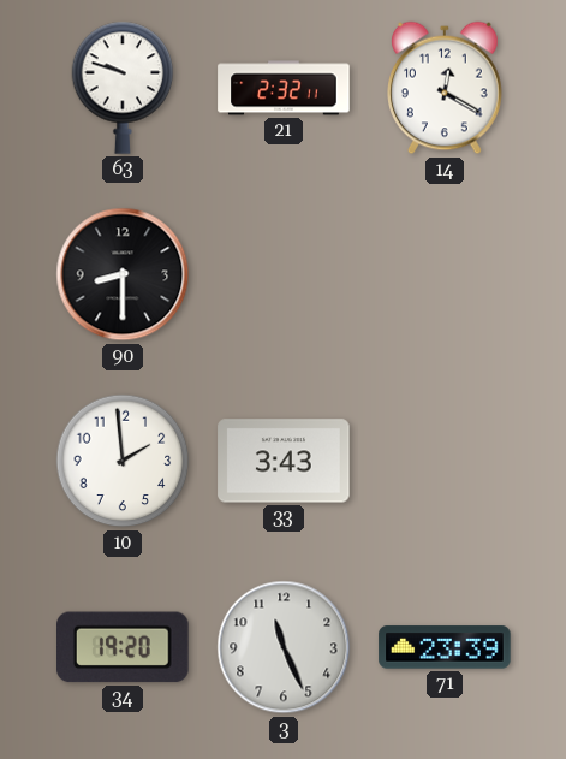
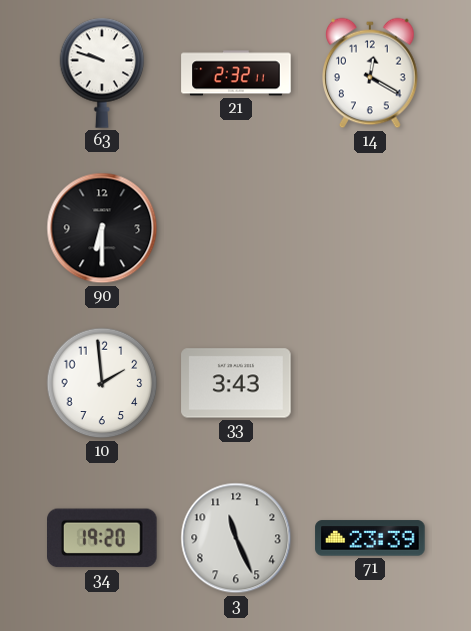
90: 8:30 -> 6:30 (102, 228)
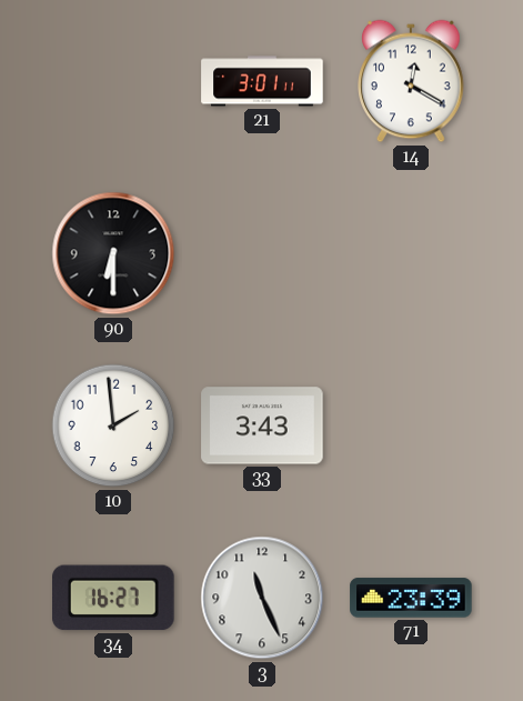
63: 9:48 -> none (102, 73)
21: 2:32 -> 3:01 (262, 81)
34: 19:20 -> 16:27 (114, 598)
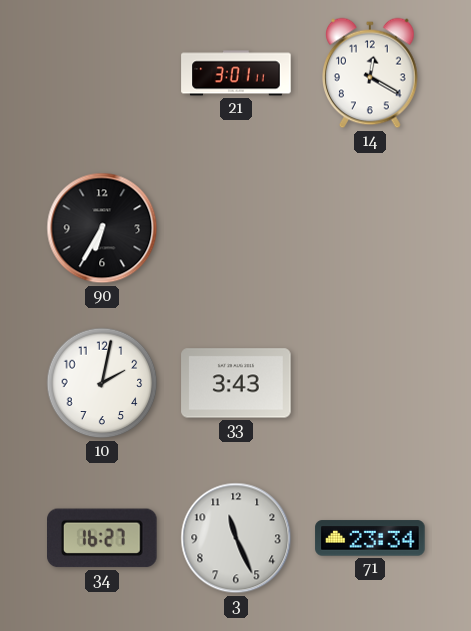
90: 6:30 -> 6:35 (102, 228)
10: 1:59 -> 2:02 (102, 383)
71: 23:39 -> 23:34 (370, 538)
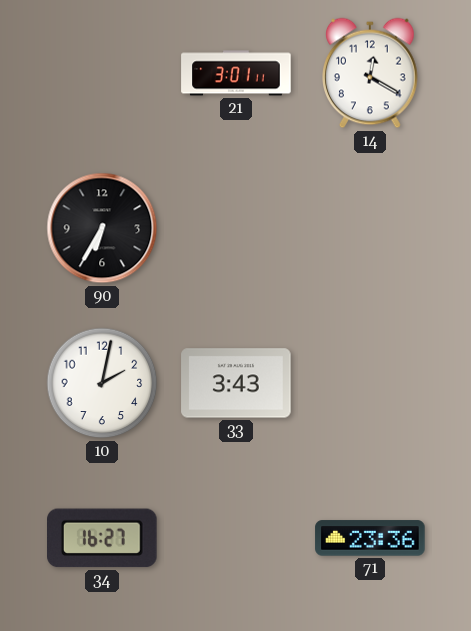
3: 11:26 -> none (236, 538)
71: 23:34 -> 23:36 (370, 538)
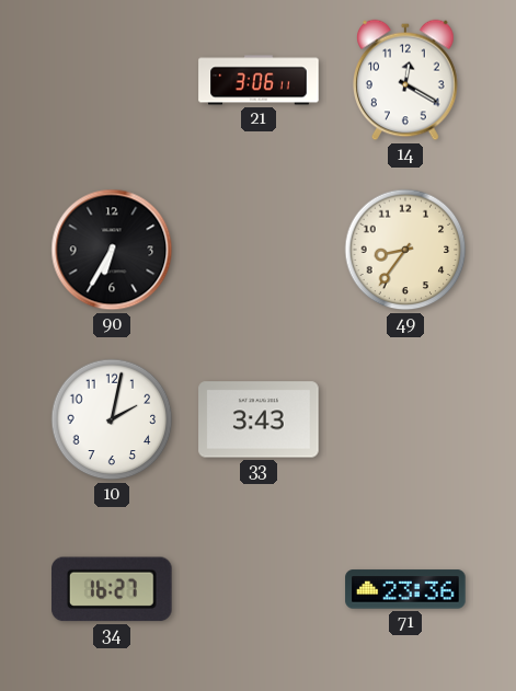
21: 3:01 -> 3:06 (259, 80)
49: none -> 8:36 (405, 250)
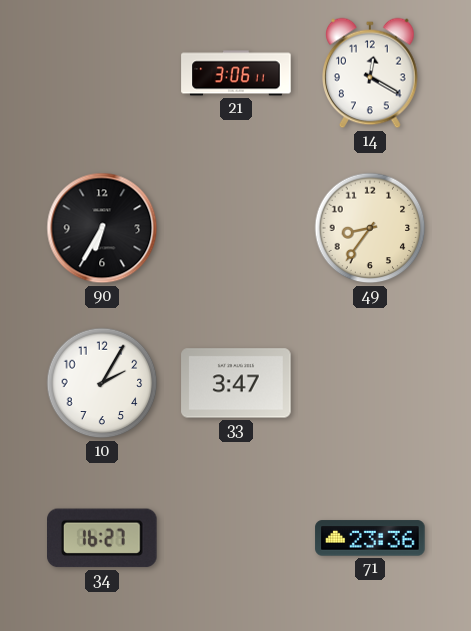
10: 2:02 -> 2:05 (102, 383)
33: 3:43 -> 3:47 (236, 383)
